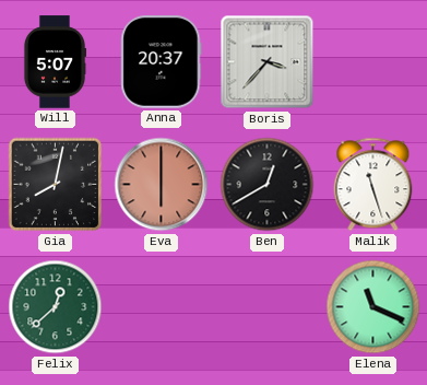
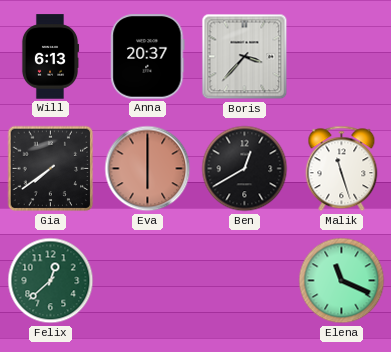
Will: 5:07 -> 6:13 (50, 57)
Gia: 8:02 -> 7:39 (51, 169)
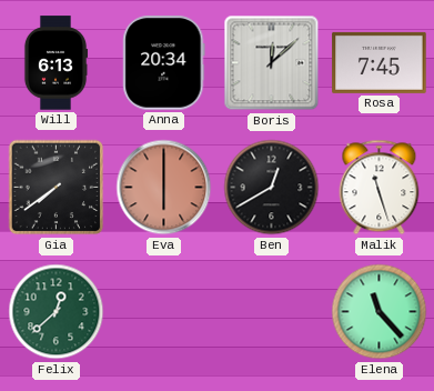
Anna: 20:37 -> 20:34 (164, 63)
Boris: 3:37 -> 12:08 (272, 63)
Rosa: none -> 7:45 (380, 62)
Elena: 11:19 -> 11:23 (380, 312)
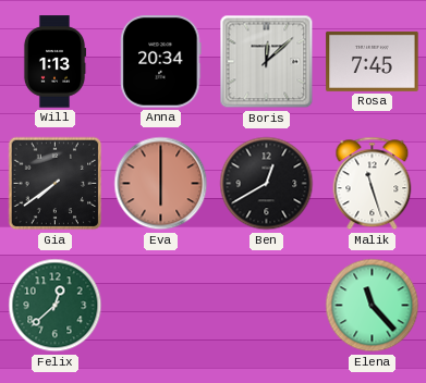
Will: 6:13 -> 1:13 (54, 62)
